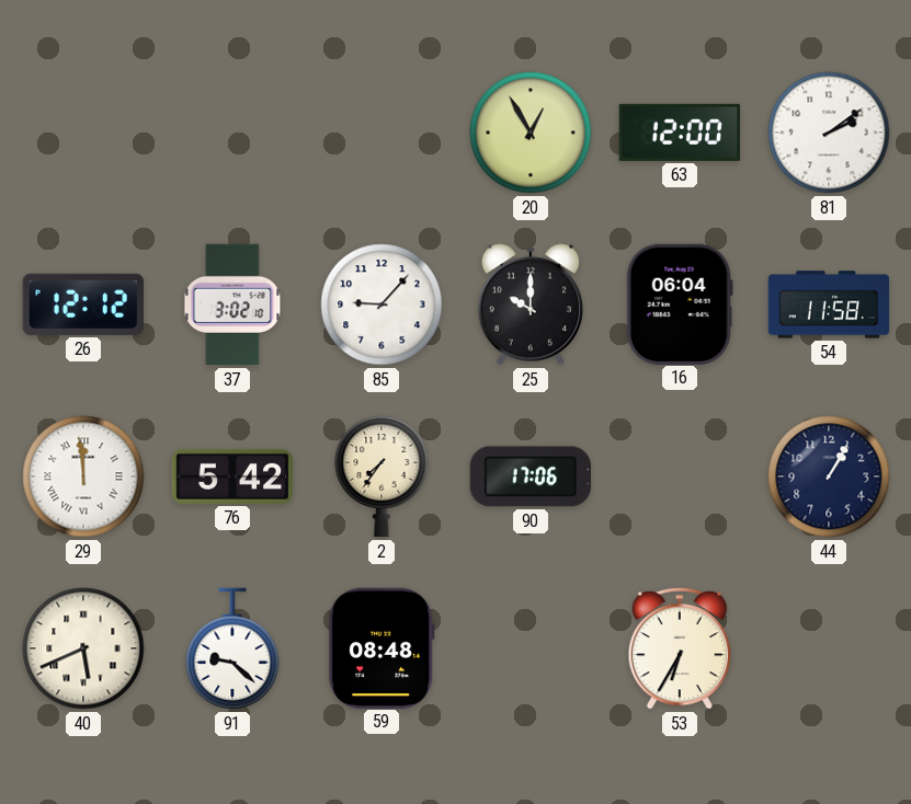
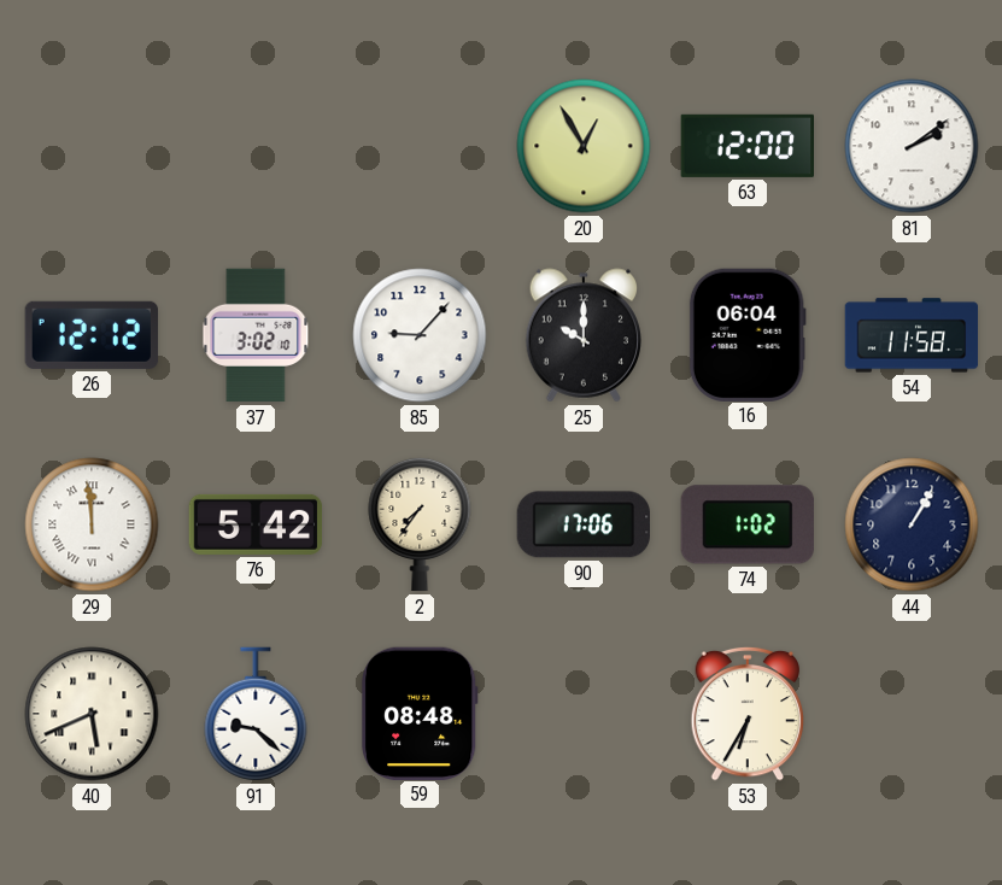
74: none -> 1:02 (748, 524)
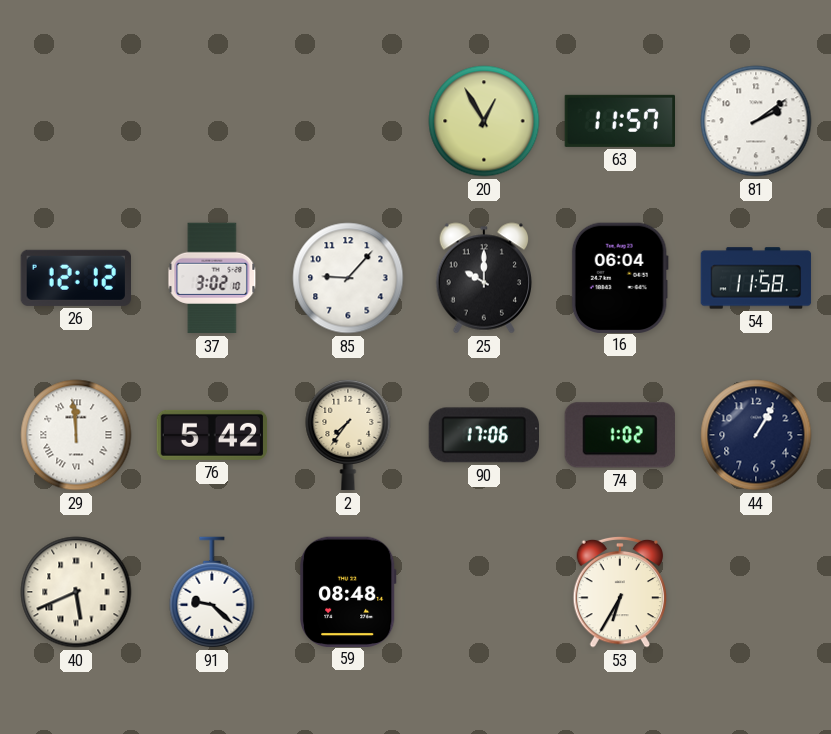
63: 12:00 -> 11:57 (619, 121)
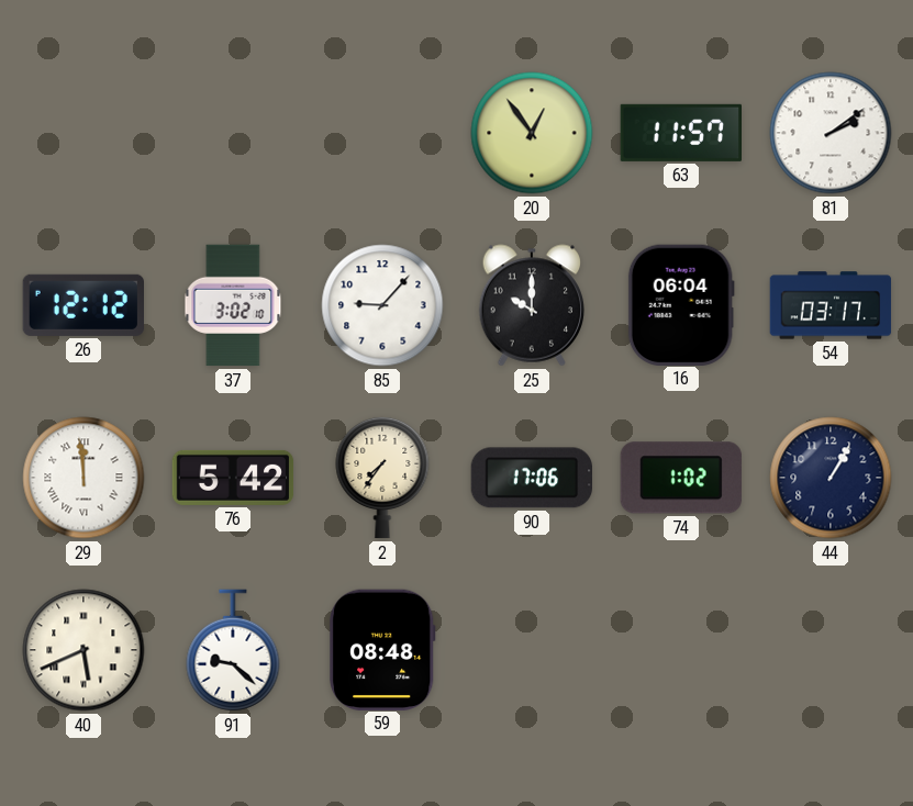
20: 12:55 -> 12:54 (532, 133)
54: 11:58 -> 03:17 (831, 305)
53: 6:35 -> none (620, 592)
